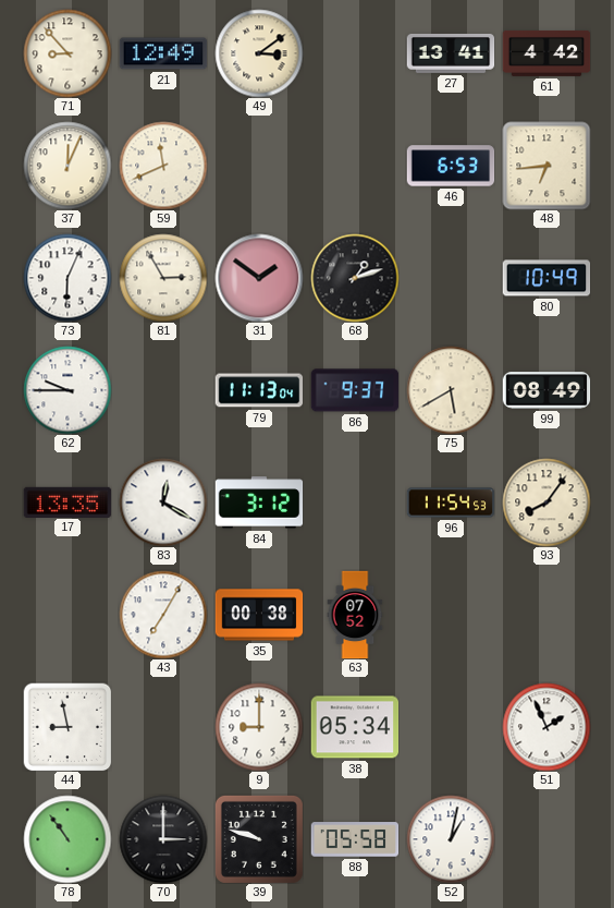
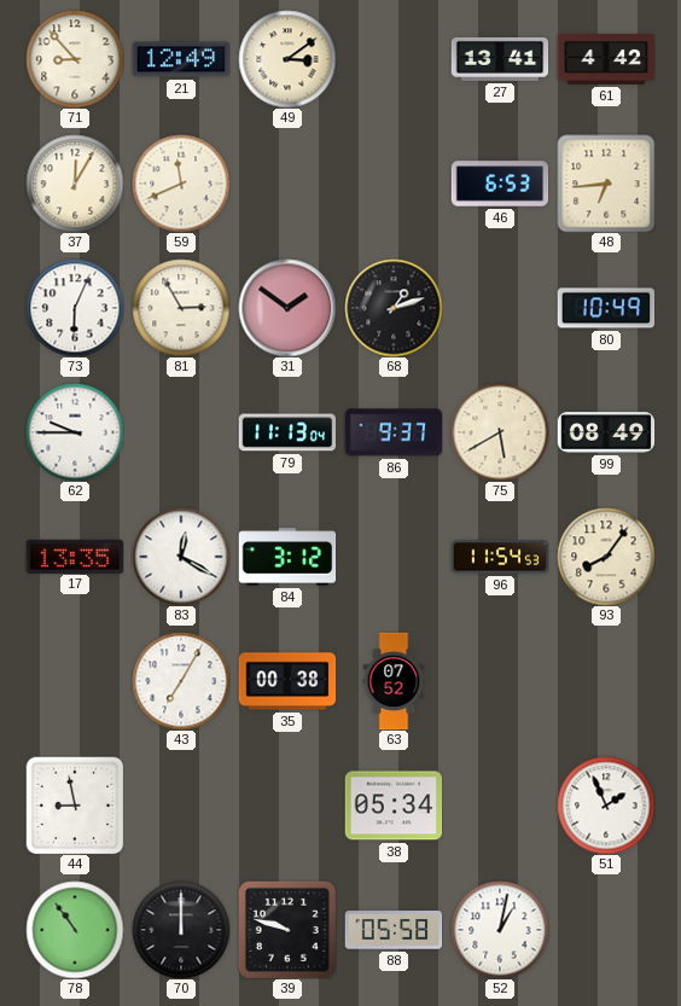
37: 12:04 -> 12:05 (75, 184)
9: 9:00 -> none (259, 727)
70: 3:00 -> 12:00 (181, 930)
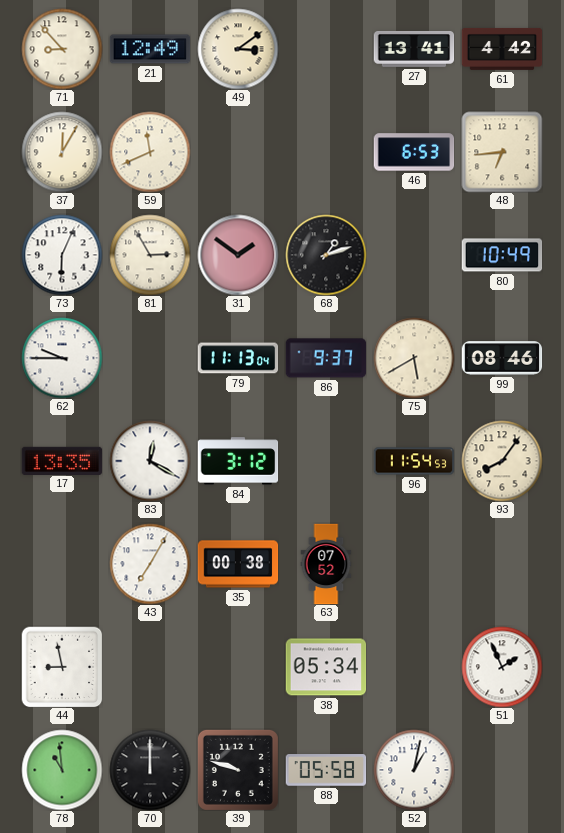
99: 08:49 -> 08:46 (502, 358)
78: 10:54 -> 10:59 (62, 770)
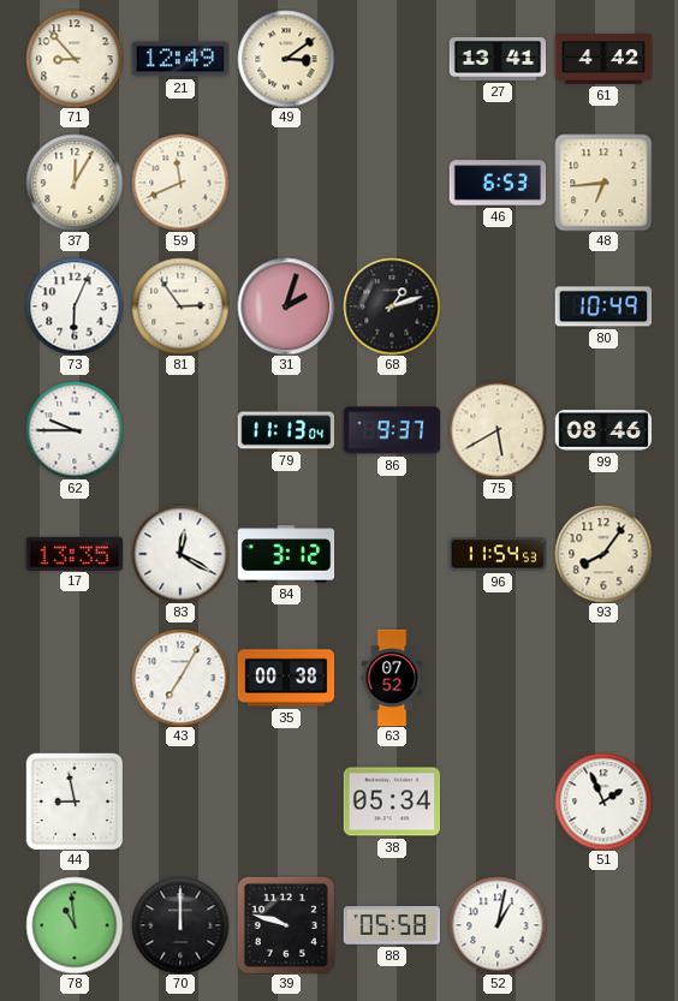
81: 2:55 -> 2:54 (180, 306)
31: 1:51 -> 2:03 (286, 306)
